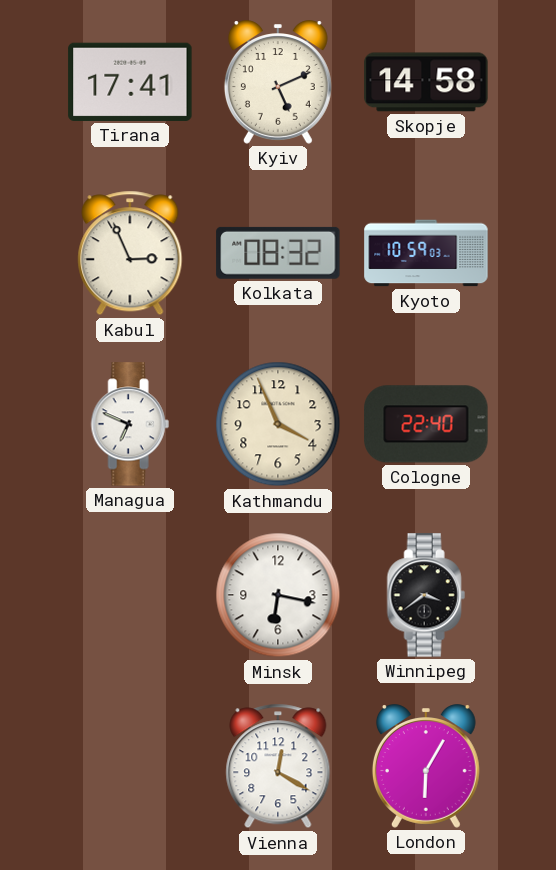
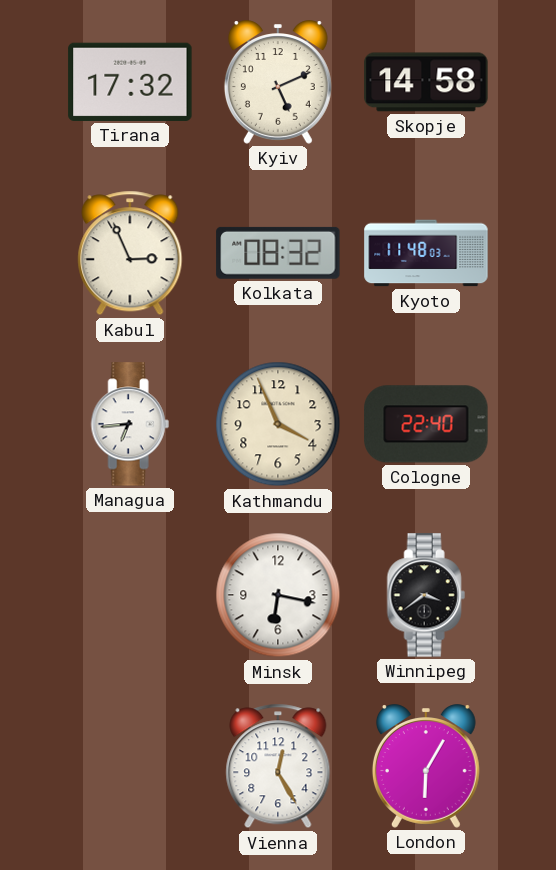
Tirana: 17:41 -> 17:32 (130, 82)
Kyoto: 10:59 -> 11:48 (426, 253)
Managua: 6:49 -> 6:44 (130, 424)
Vienna: 12:20 -> 12:25 (278, 766)
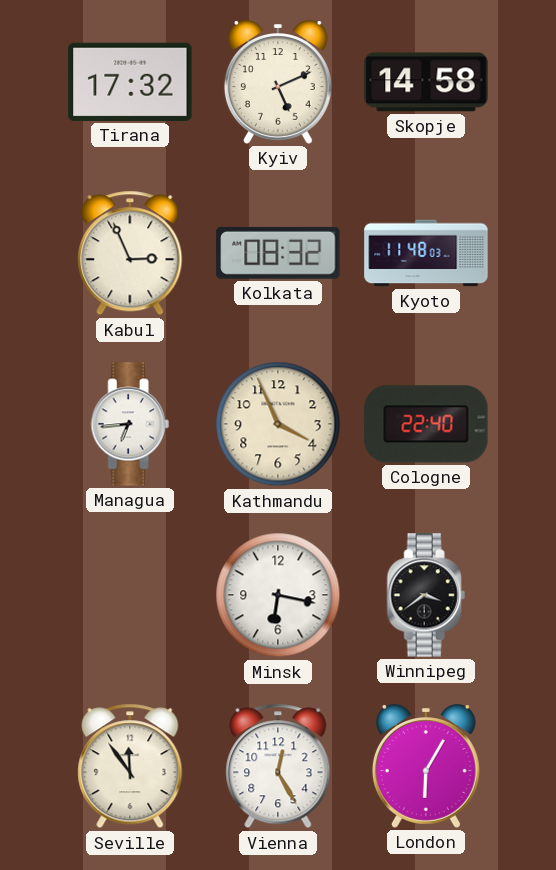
Seville: none -> 11:54 (130, 766)
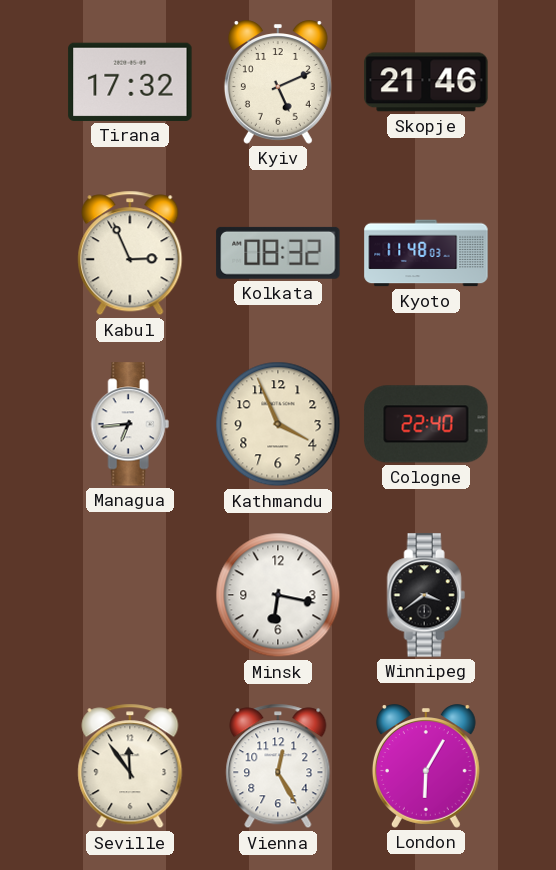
Skopje: 14:58 -> 21:46 (426, 82)
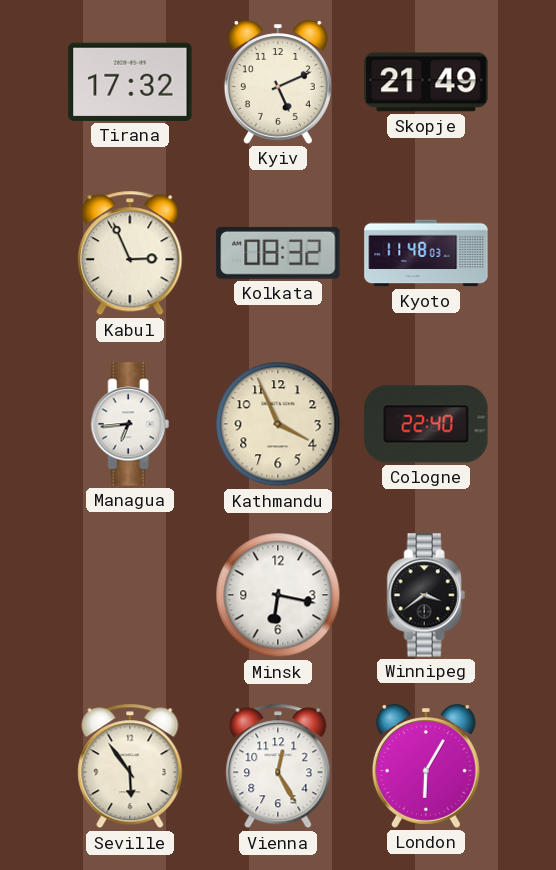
Skopje: 21:46 -> 21:49 (426, 82)
Seville: 11:54 -> 5:54 (130, 766)
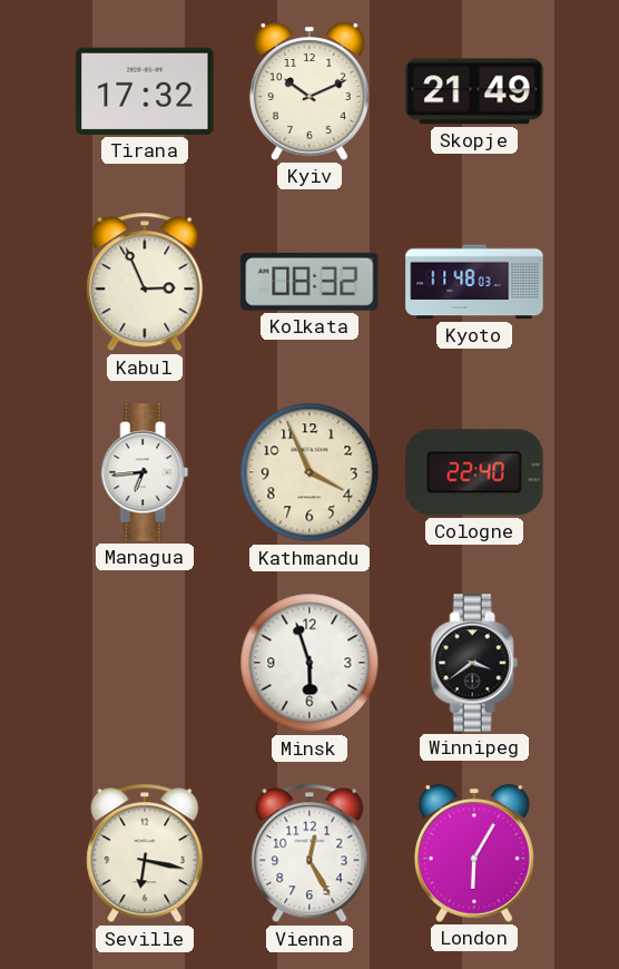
Kyiv: 5:11 -> 10:11 (309, 91)
Minsk: 6:17 -> 5:57 (309, 663)
Seville: 5:54 -> 6:17 (145, 853)
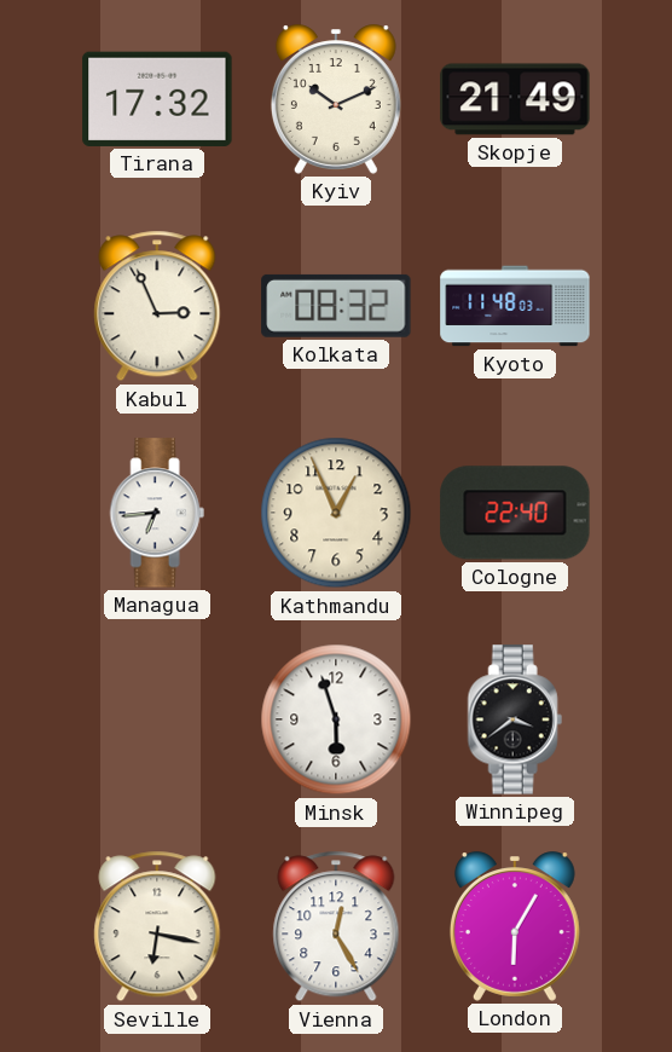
Kathmandu: 3:56 -> 12:56 (336, 513)
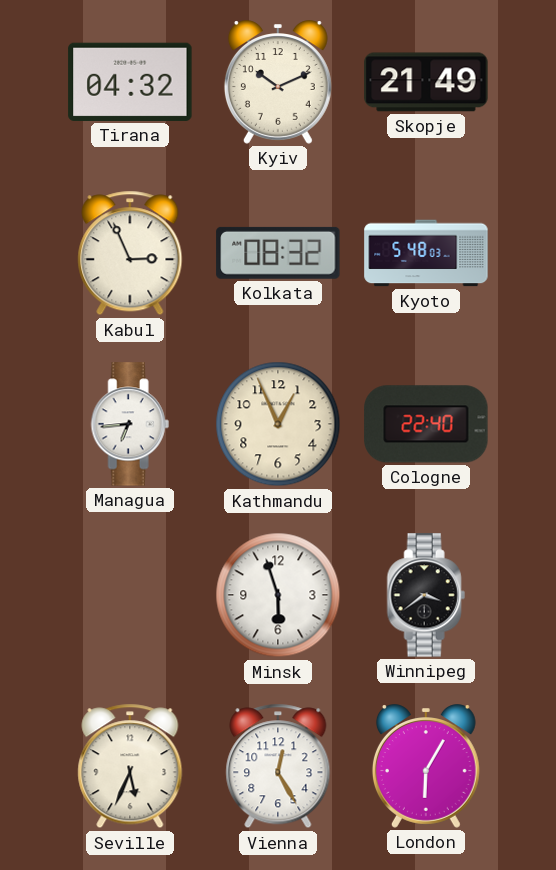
Tirana: 17:32 -> 04:32 (130, 82)
Kyoto: 11:48 -> 5:48 (426, 253)
Seville: 6:17 -> 5:34 (130, 766)
